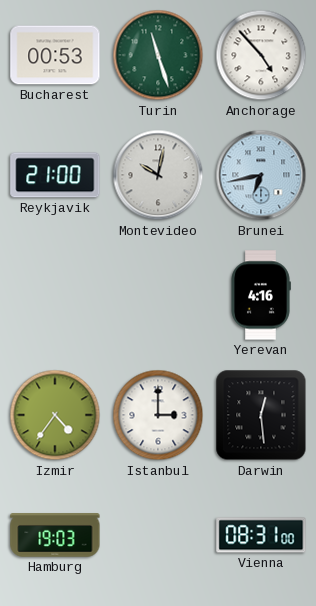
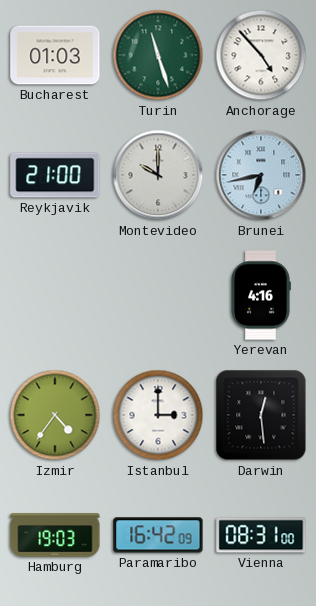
Bucharest: 00:53 -> 01:03 (55, 55)
Montevideo: 10:02 -> 10:00 (158, 175)
Paramaribo: none -> 16:42 (158, 535)
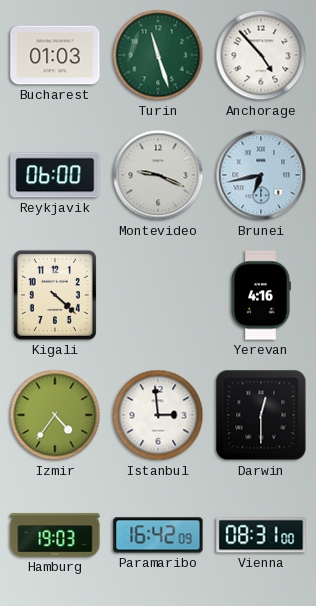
Reykjavik: 21:00 -> 06:00 (55, 175)
Montevideo: 10:00 -> 9:19 (158, 175)
Kigali: none -> 4:22 (55, 295)
Istanbul: 3:00 -> 2:59 (158, 415)
Darwin: 12:29 -> 12:30 (261, 415)
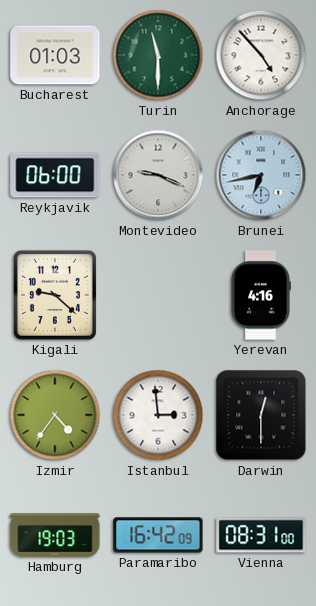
Turin: 11:27 -> 11:30 (158, 55)
Kigali: 4:22 -> 9:22 (55, 295)
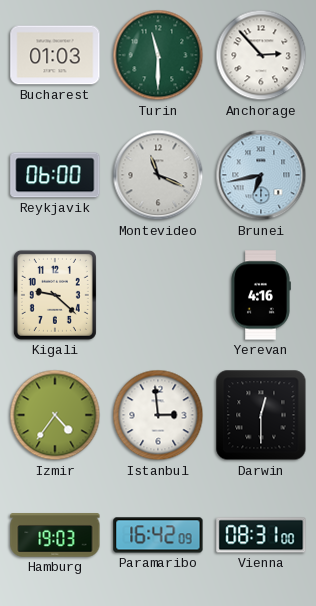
Anchorage: 4:53 -> 2:53 (261, 55)
Montevideo: 9:19 -> 11:19 (158, 175)
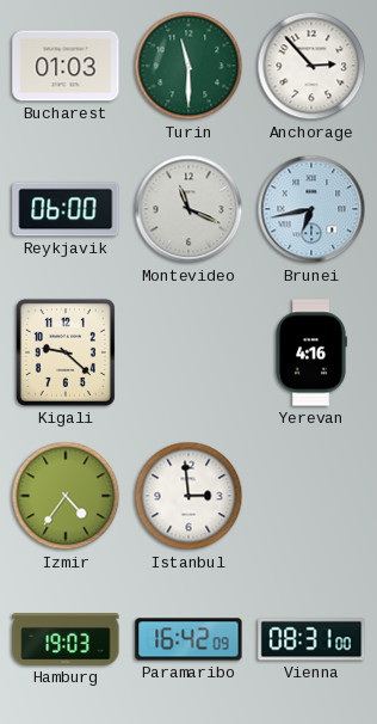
Darwin: 12:30 -> none (261, 415)
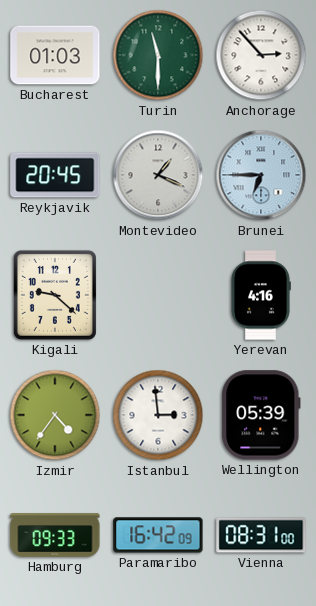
Reykjavik: 06:00 -> 20:45 (55, 175)
Montevideo: 11:19 -> 1:19 (158, 175)
Brunei: 6:43 -> 6:45 (261, 175)
Wellington: none -> 05:39 (261, 415)
Hamburg: 19:03 -> 09:33 (55, 535)
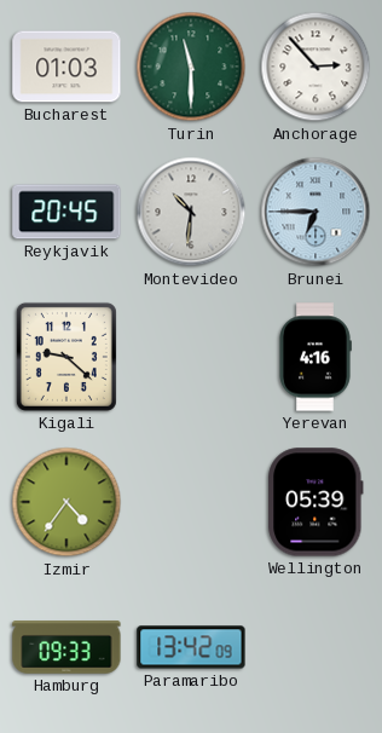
Montevideo: 1:19 -> 10:31 (191, 212)
Istanbul: 2:59 -> none (158, 415)
Paramaribo: 16:42 -> 13:42 (191, 647)
Vienna: 08:31 -> none (261, 535)
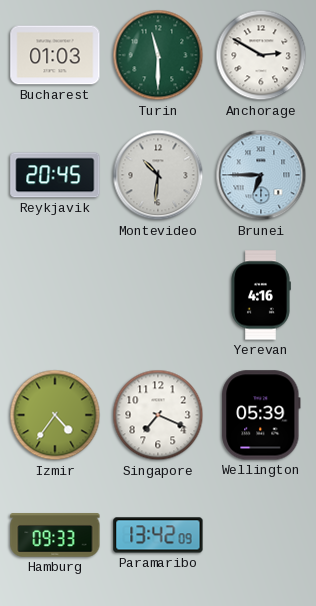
Anchorage: 2:53 -> 2:50 (261, 55)
Kigali: 9:22 -> none (66, 357)
Singapore: none -> 7:19 (158, 415)
